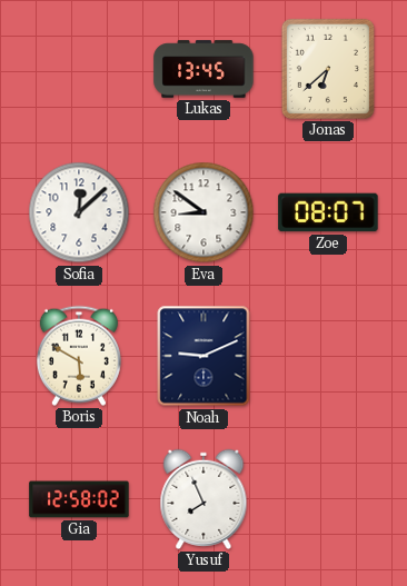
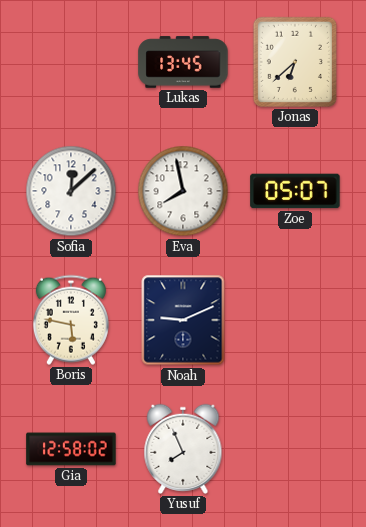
Eva: 8:51 -> 7:58 (183, 191)
Zoe: 08:07 -> 05:07 (295, 191)
Boris: 5:50 -> 5:47 (71, 320)
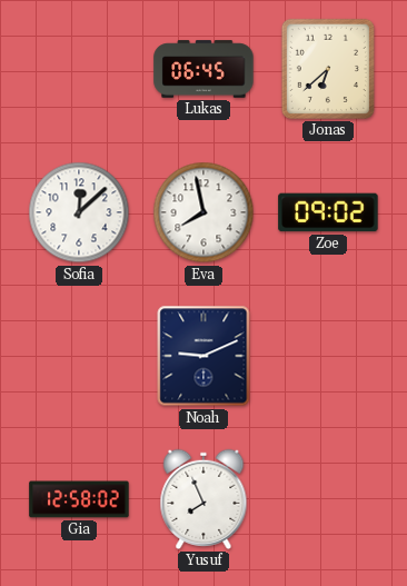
Lukas: 13:45 -> 06:45 (203, 69)
Zoe: 05:07 -> 09:02 (328, 212)
Boris: 5:47 -> none (71, 320)
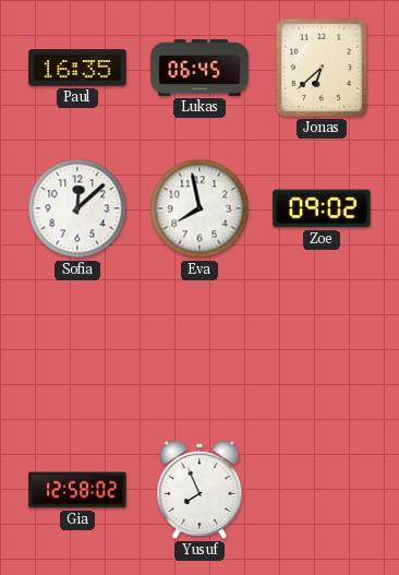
Paul: none -> 16:35 (77, 68)
Noah: 9:11 -> none (203, 356)
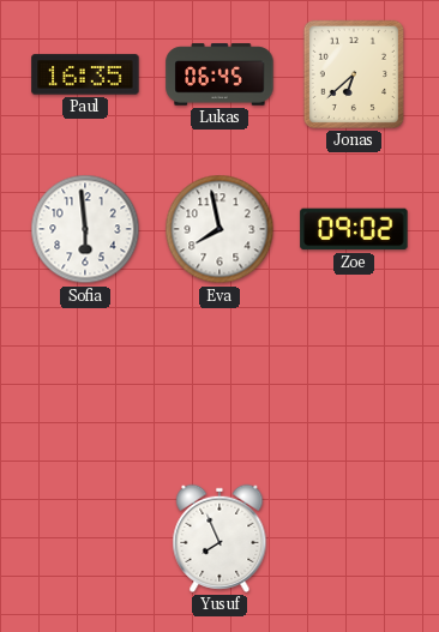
Sofia: 12:08 -> 5:59 (85, 229)
Gia: 12:58 -> none (77, 490)
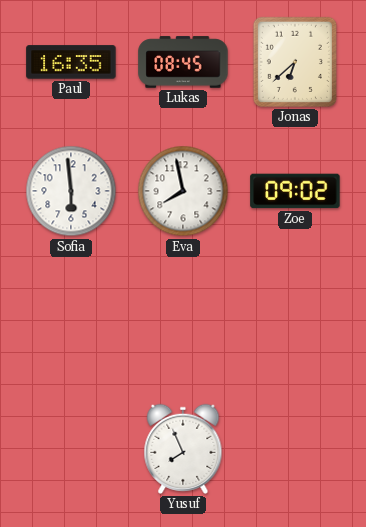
Lukas: 06:45 -> 08:45 (183, 62)
